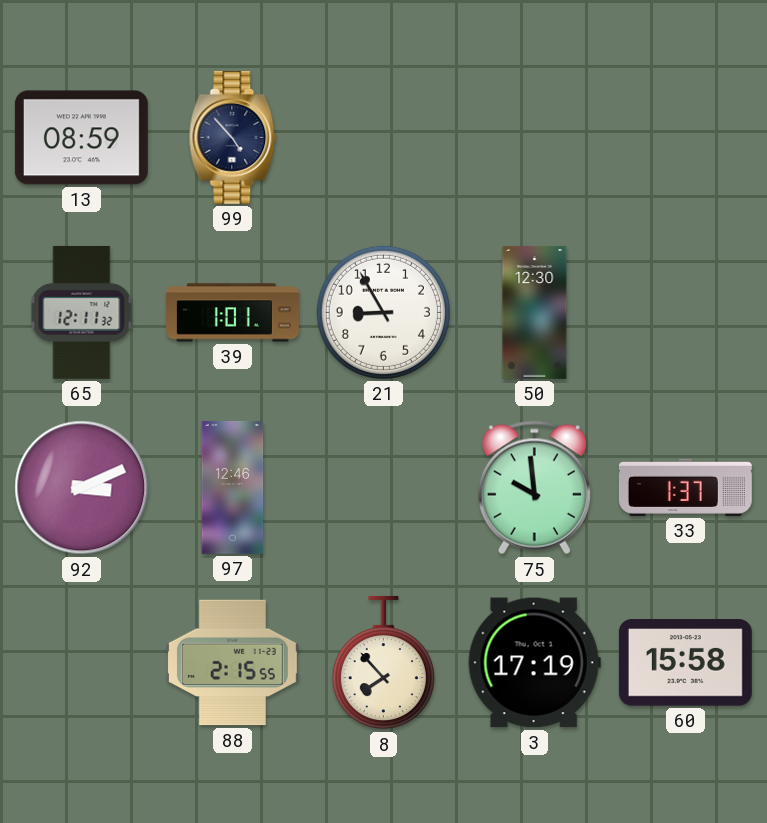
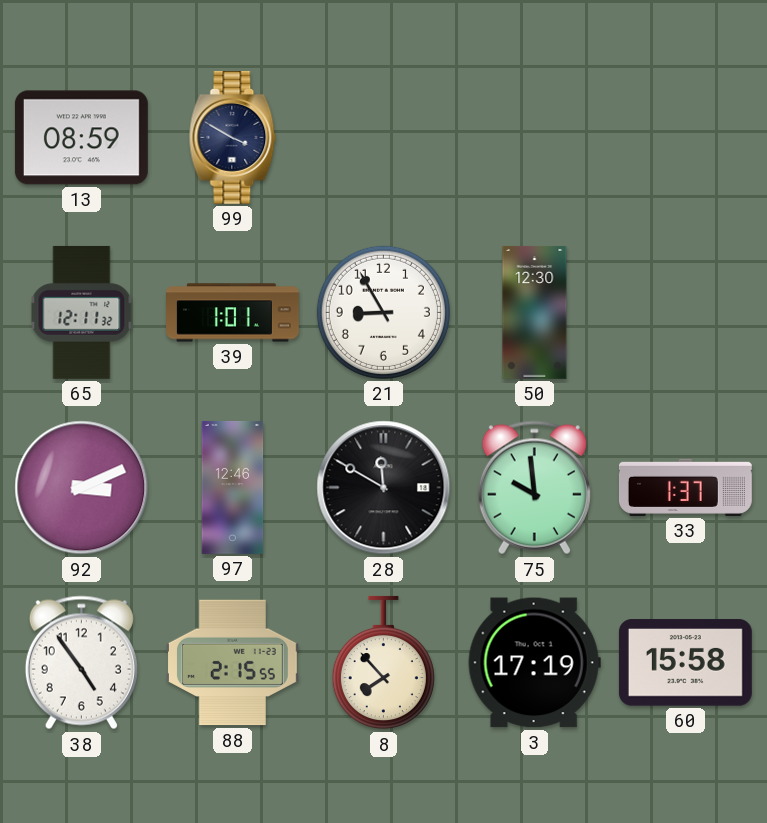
99: 4:53 -> 3:50 (233, 137)
28: none -> 11:50 (384, 488)
38: none -> 4:54 (81, 663)
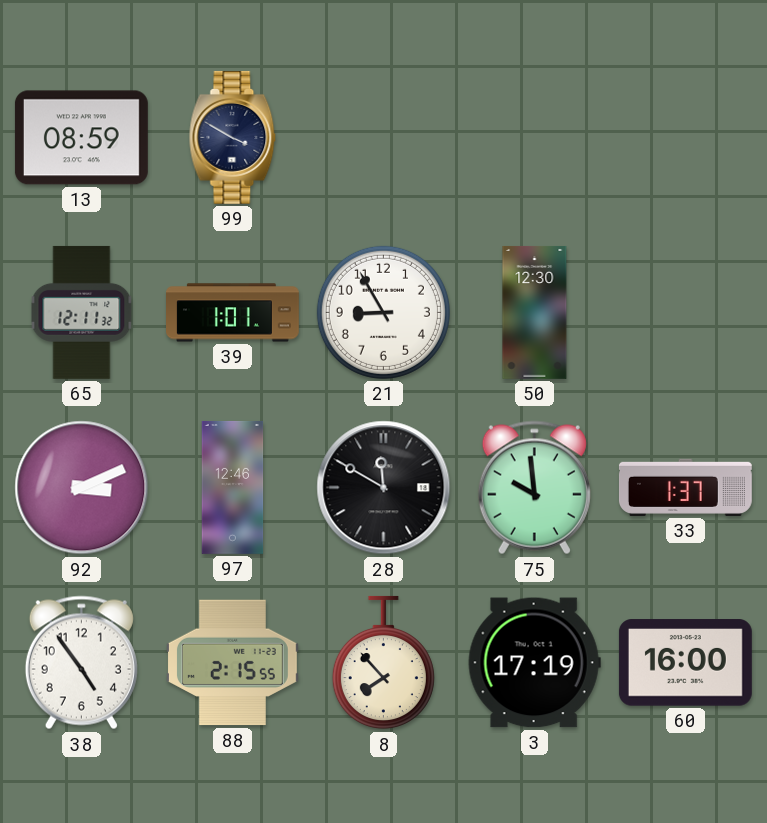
60: 15:58 -> 16:00 (685, 663)
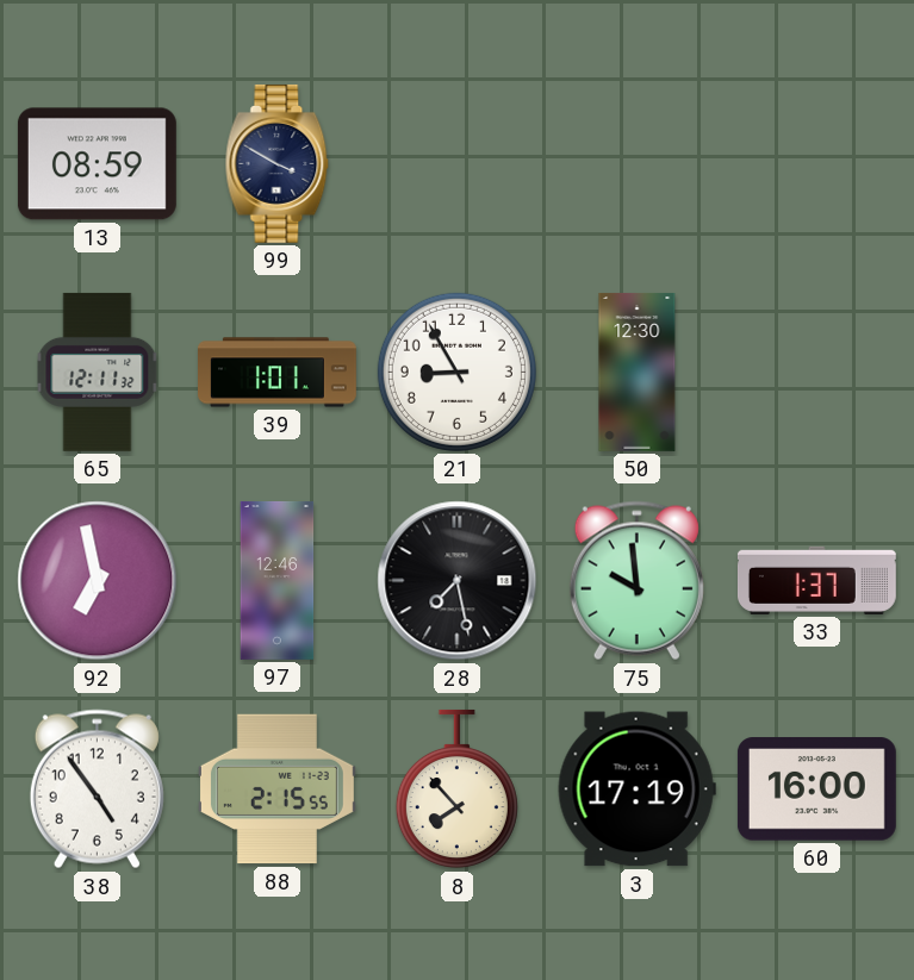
92: 3:11 -> 6:58 (98, 581)
28: 11:50 -> 7:28 (458, 581)
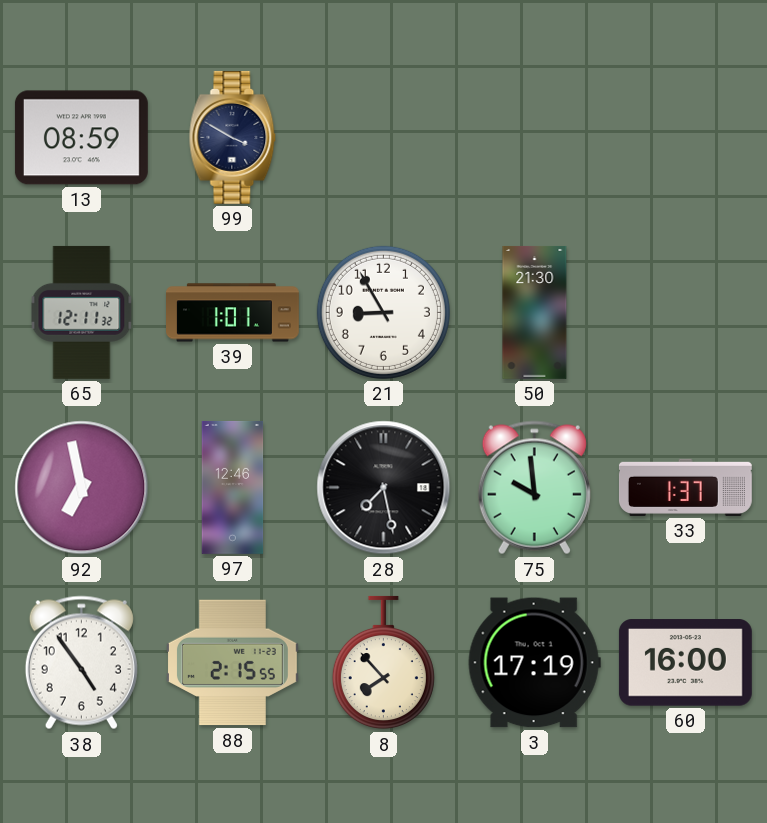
50: 12:30 -> 21:30 (535, 312)
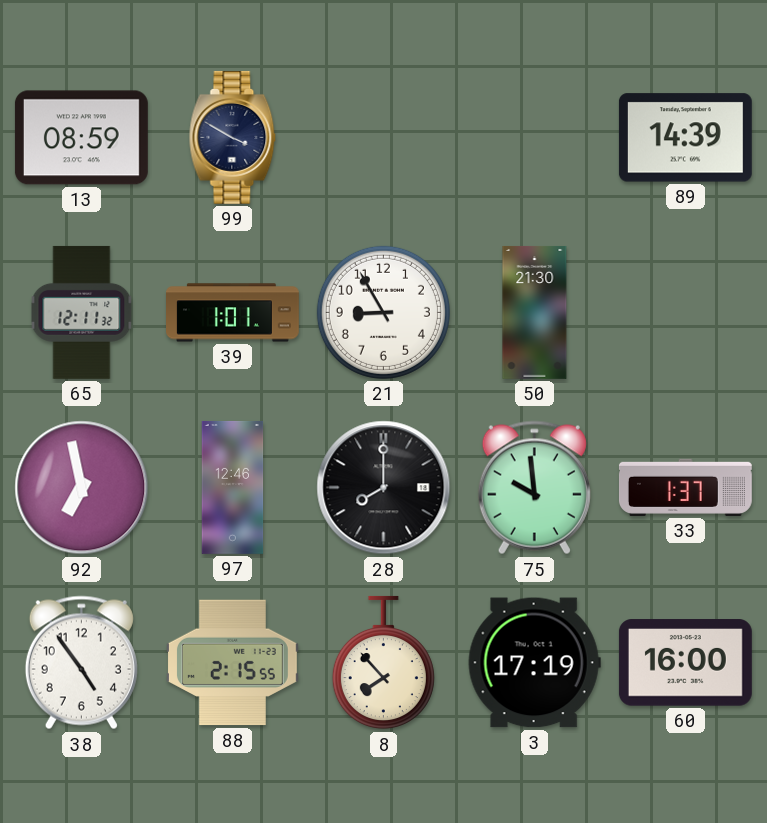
89: none -> 14:39 (685, 138)
28: 7:28 -> 8:00 (384, 488)
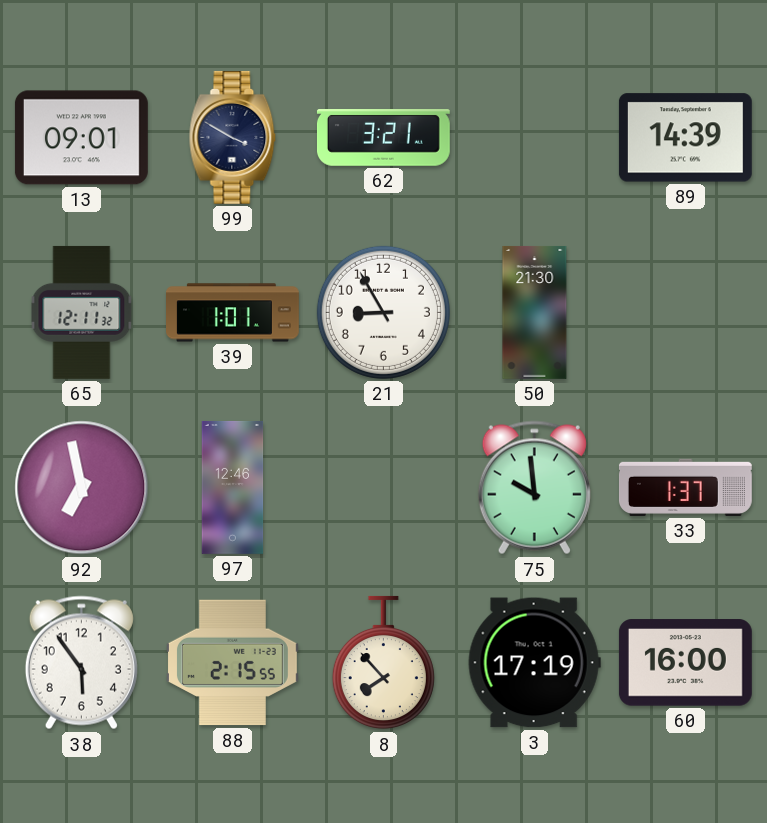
13: 08:59 -> 09:01 (81, 138)
62: none -> 3:21 (383, 138)
28: 8:00 -> none (384, 488)
38: 4:54 -> 5:54 (81, 663)
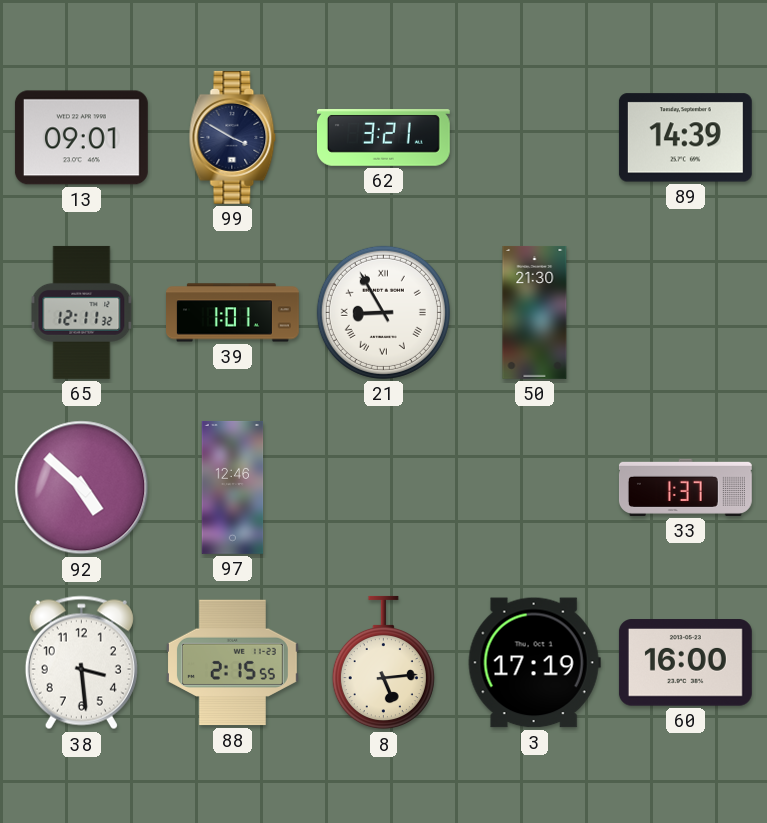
21 numerals: Arabic -> Roman (383, 312)
92: 6:58 -> 4:52 (82, 488)
75: 9:59 -> none (534, 488)
38: 5:54 -> 3:29 (81, 663)
8: 7:53 -> 5:14 (383, 663)
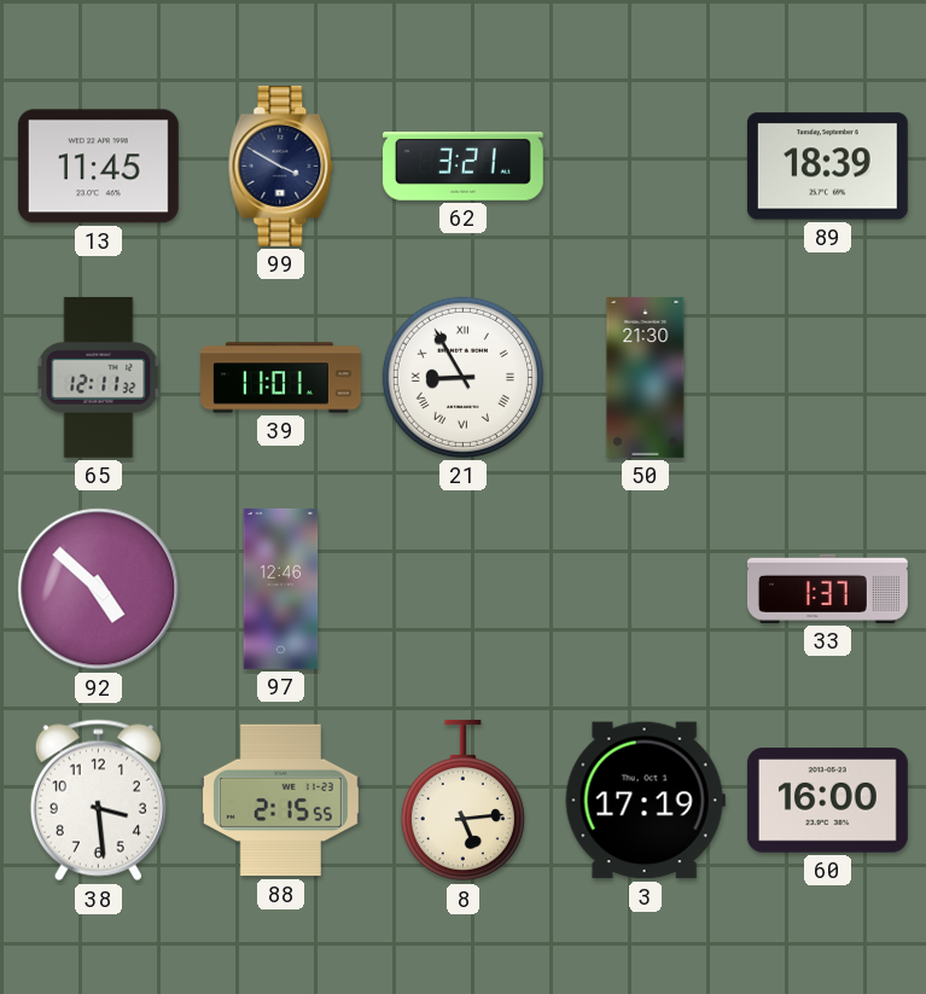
13: 09:01 -> 11:45 (98, 167)
89: 14:39 -> 18:39 (827, 167)
39: 1:01 -> 11:01 (281, 378)
